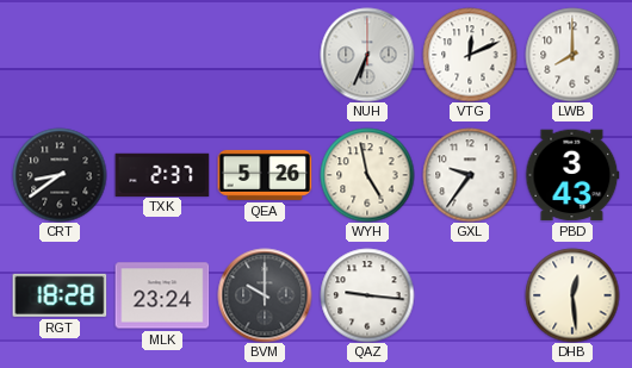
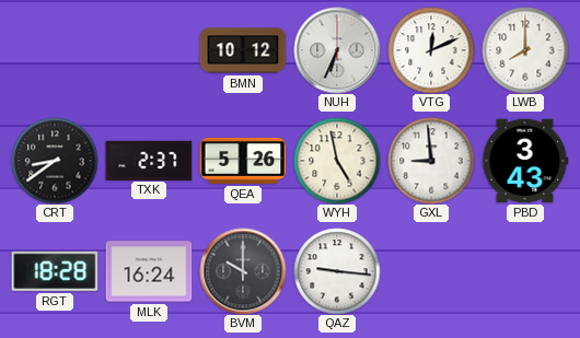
BMN: none -> 10:12 (243, 50)
GXL: 9:36 -> 8:59 (431, 161)
MLK: 23:24 -> 16:24 (149, 271)
DHB: 12:29 -> none (572, 295)
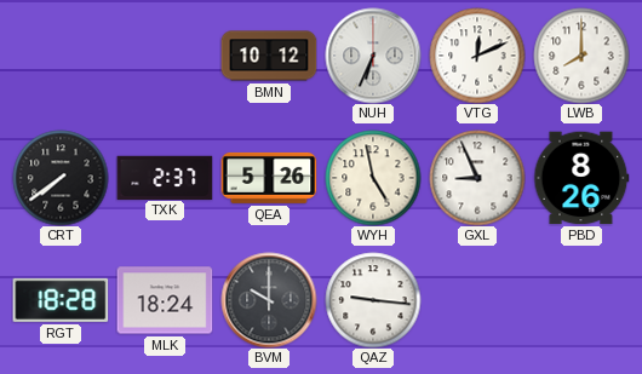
CRT: 8:39 -> 7:39 (61, 178)
GXL: 8:59 -> 8:56 (477, 178)
PBD: 3:43 -> 8:26 (581, 178)
MLK: 16:24 -> 18:24 (165, 300)
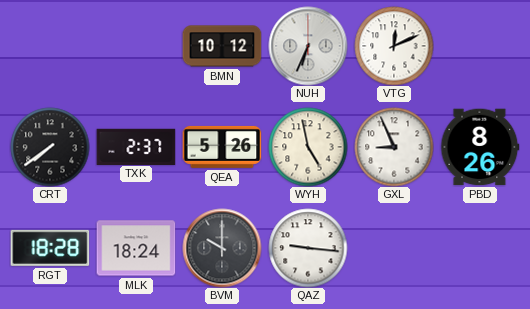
LWB: 8:00 -> none (581, 56)
